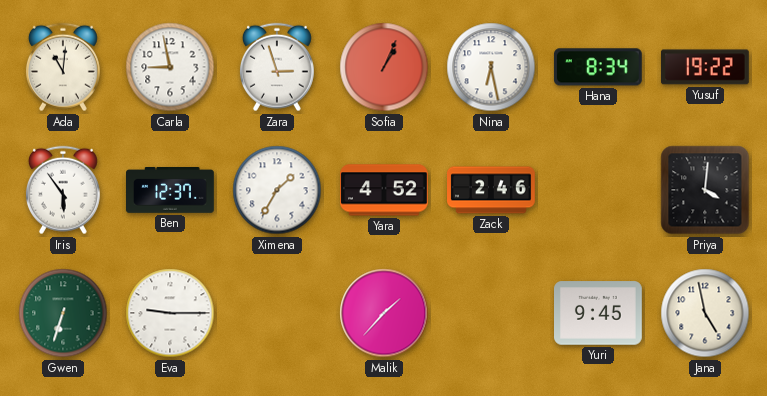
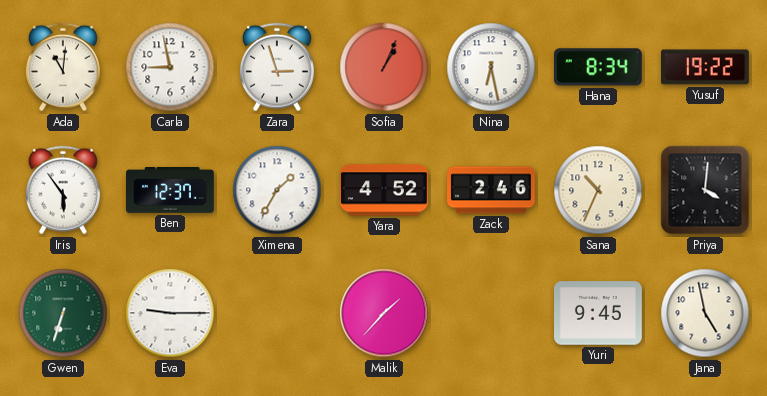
Sana: none -> 10:34 (598, 190)
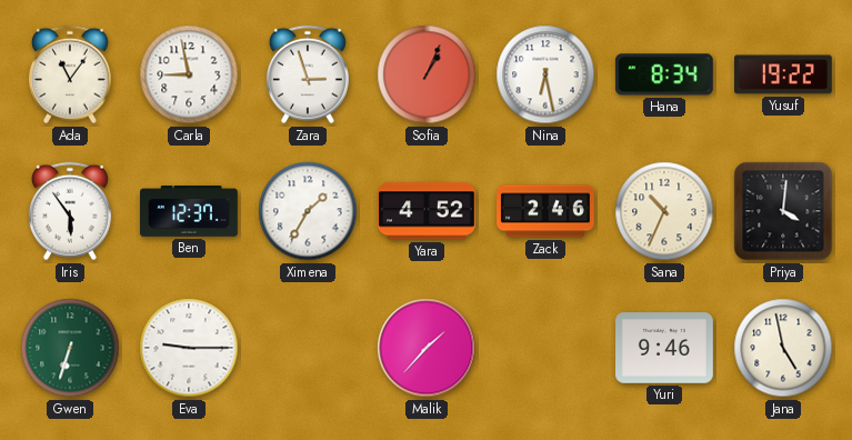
Ada: 11:01 -> 11:06 (70, 74)
Yuri: 9:45 -> 9:46 (665, 348)
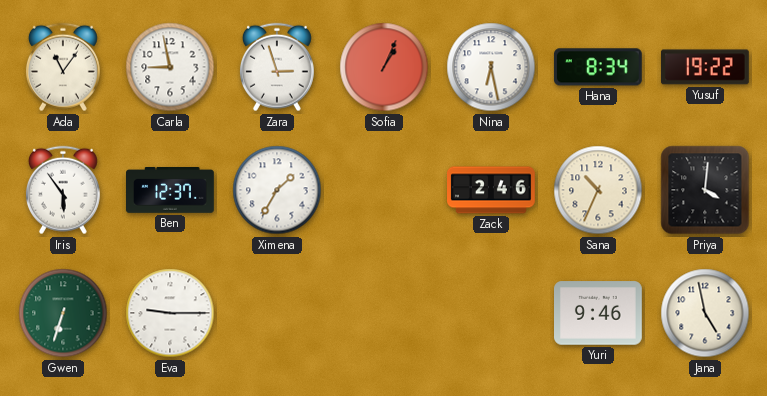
Yara: 4:52 -> none (428, 211)
Malik: 1:37 -> none (427, 348)
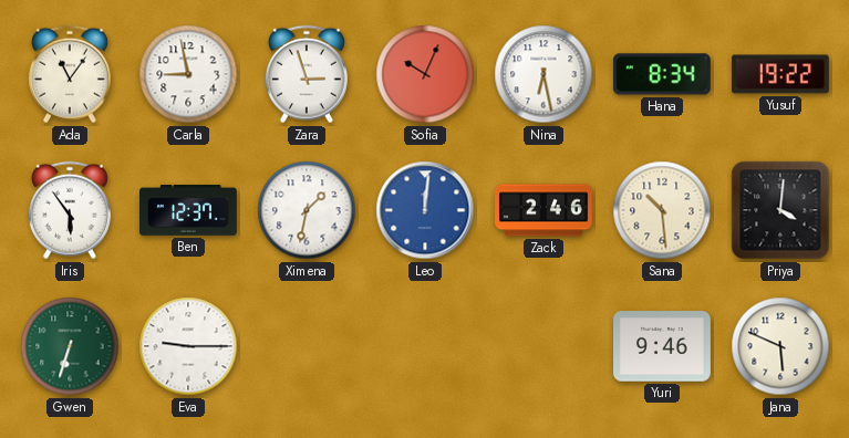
Sofia: 1:04 -> 10:04 (425, 74)
Ximena: 1:35 -> 1:32 (307, 210)
Leo: none -> 12:01 (425, 210)
Sana: 10:34 -> 10:29 (662, 210)
Jana: 4:58 -> 5:49 (780, 346)
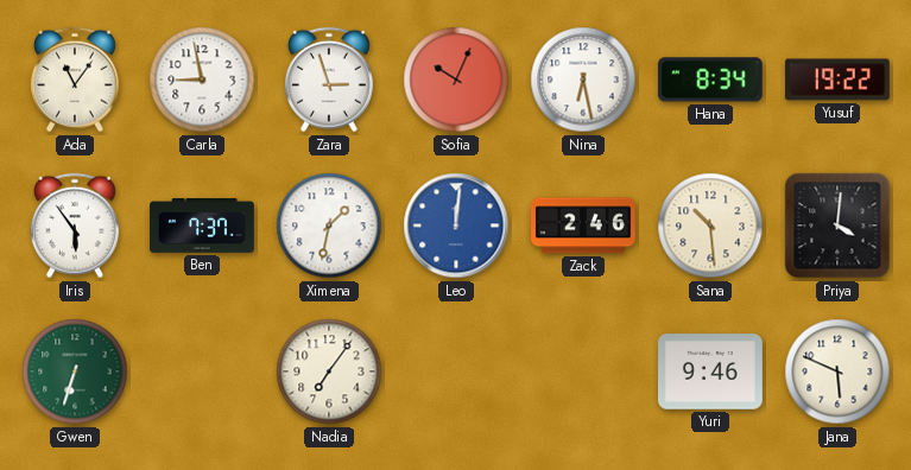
Ben: 12:37 -> 7:37 (203, 227)
Eva: 9:15 -> none (188, 346)
Nadia: none -> 7:06 (329, 371)
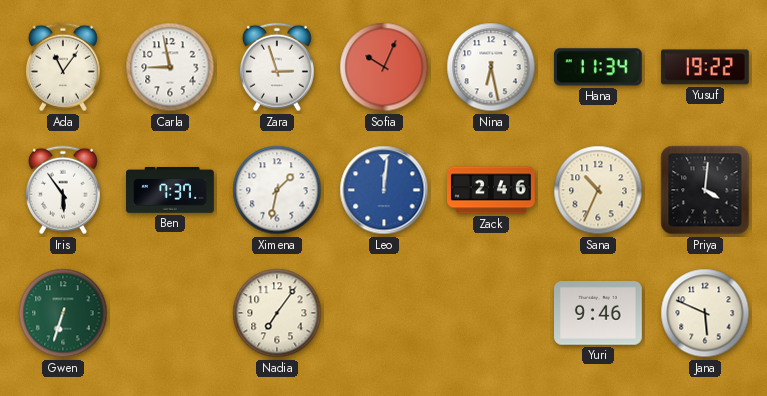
Hana: 8:34 -> 11:34 (598, 67)
Sana: 10:29 -> 10:34 (598, 190)
